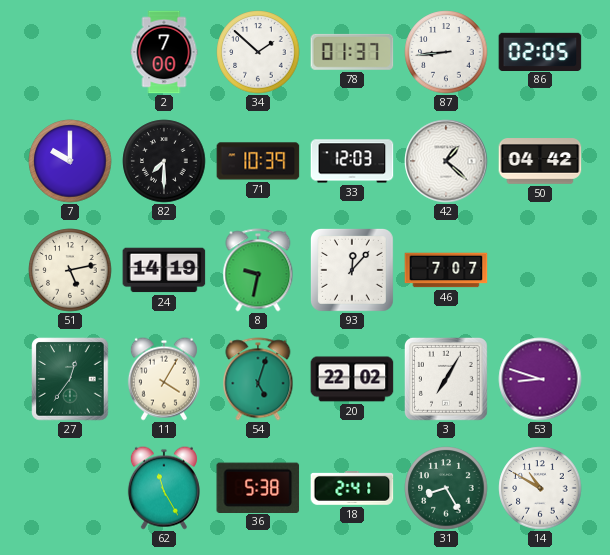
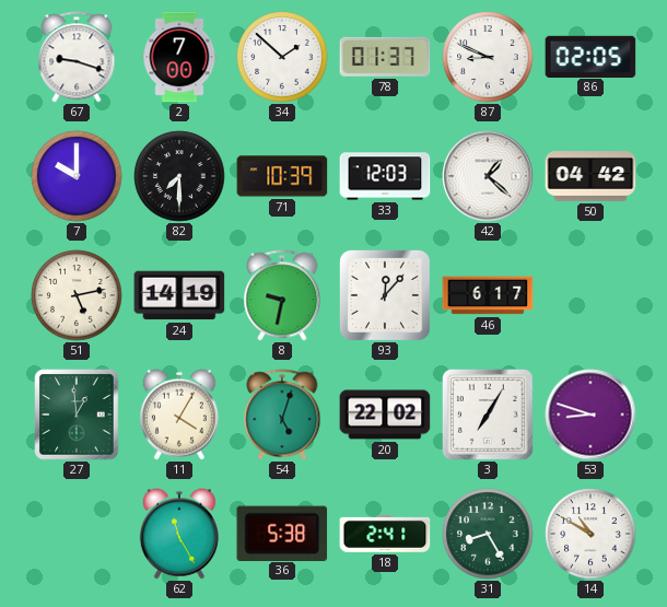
67: none -> 9:18 (77, 57)
87: 8:44 -> 8:49 (488, 57)
46: 7:07 -> 6:17 (488, 295)
27: 12:36 -> 12:59 (77, 415)
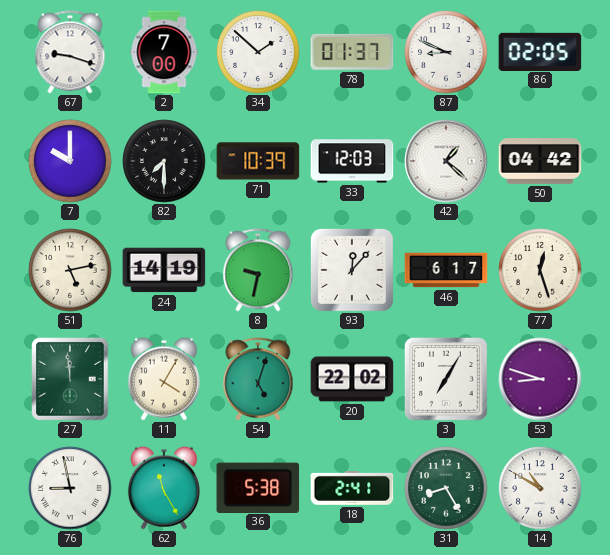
77: none -> 12:27 (540, 270)
27: 12:59 -> 11:59 (70, 379)
76: none -> 8:58 (70, 488)
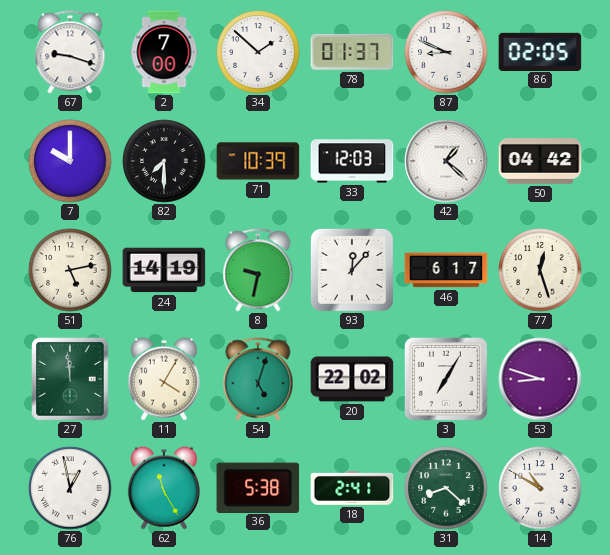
76: 8:58 -> 12:58 (70, 488)
31: 8:25 -> 8:22 (446, 488)
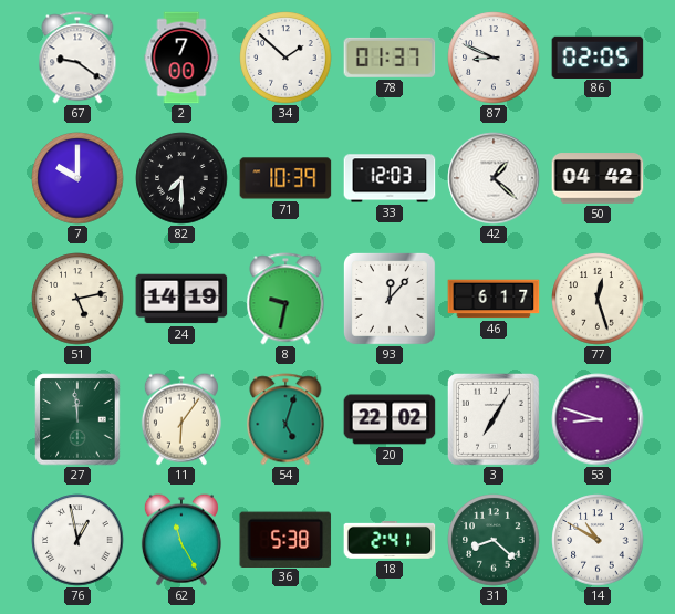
67: 9:18 -> 9:21 (77, 58)
11: 4:05 -> 6:06 (181, 419)
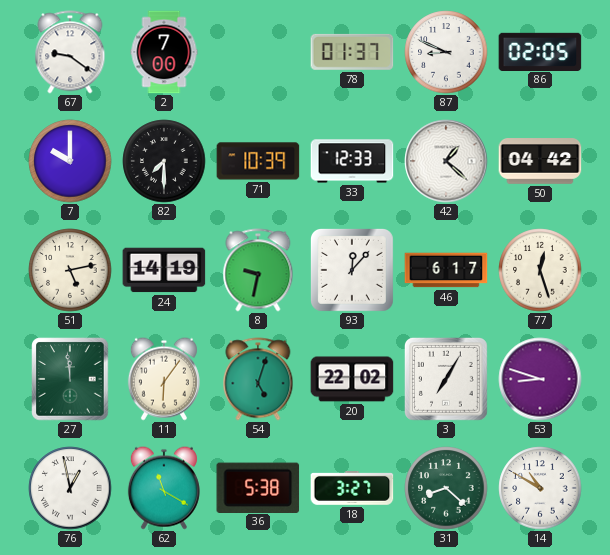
34: 1:52 -> none (285, 58)
33: 12:03 -> 12:33 (352, 161)
62: 11:25 -> 11:20 (164, 488)
18: 2:41 -> 3:27 (352, 489)
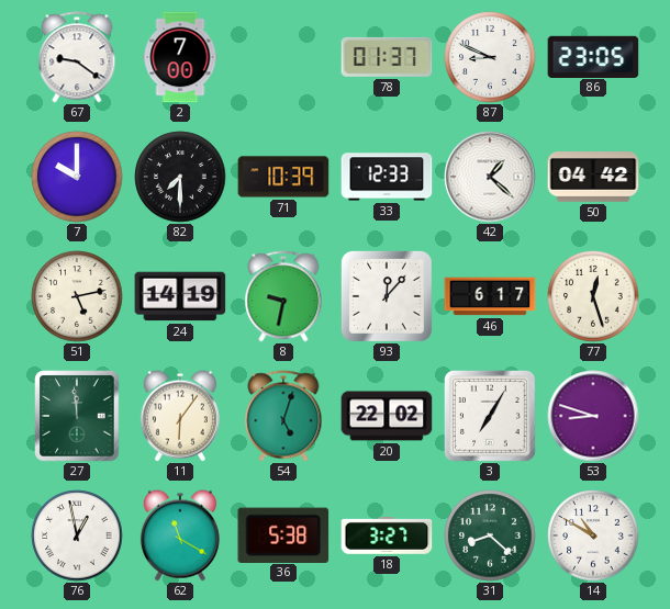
86: 02:05 -> 23:05 (593, 56)
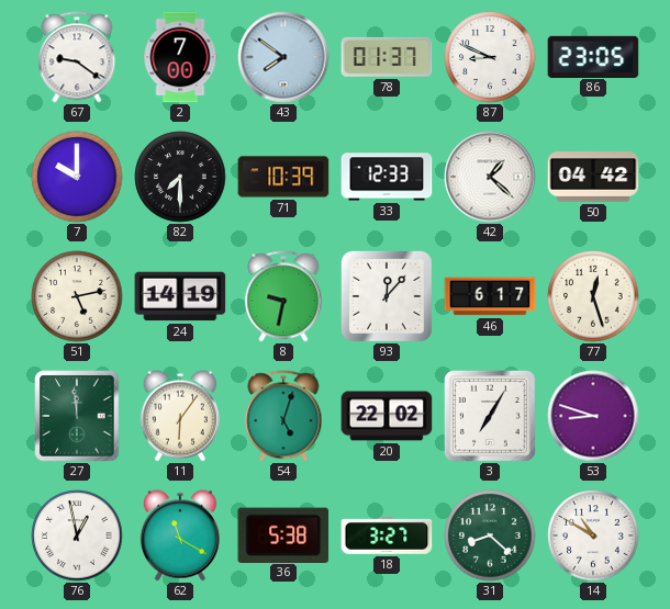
43: none -> 7:51 (283, 57)
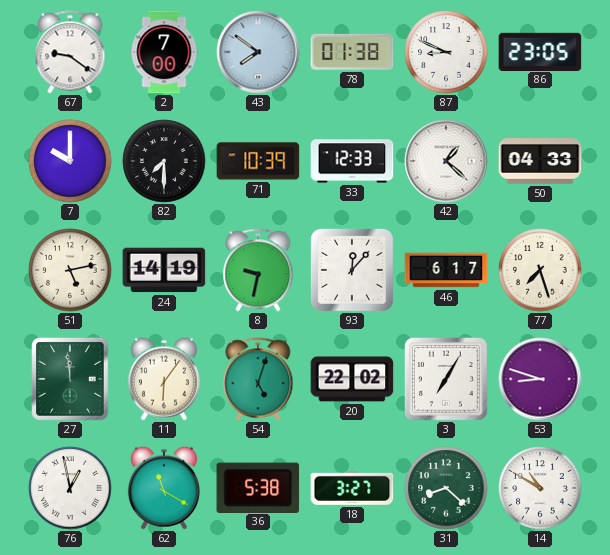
78: 01:37 -> 01:38 (352, 52)
50: 04:42 -> 04:33 (540, 161)
77: 12:27 -> 7:27 (540, 270)
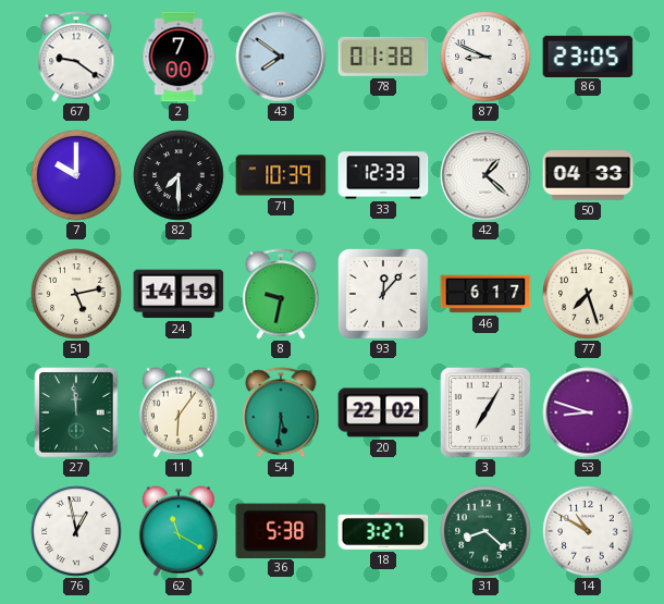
54: 5:03 -> 5:31 (281, 412)
